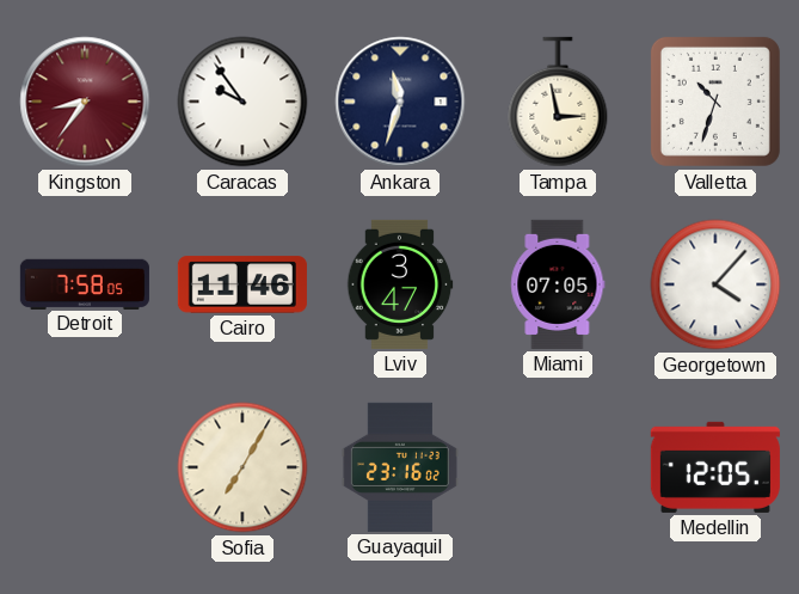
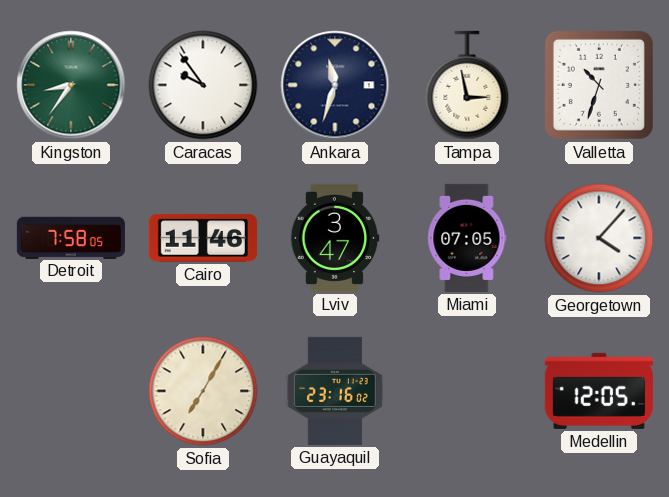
Kingston dial: burgundy -> green (71, 85)
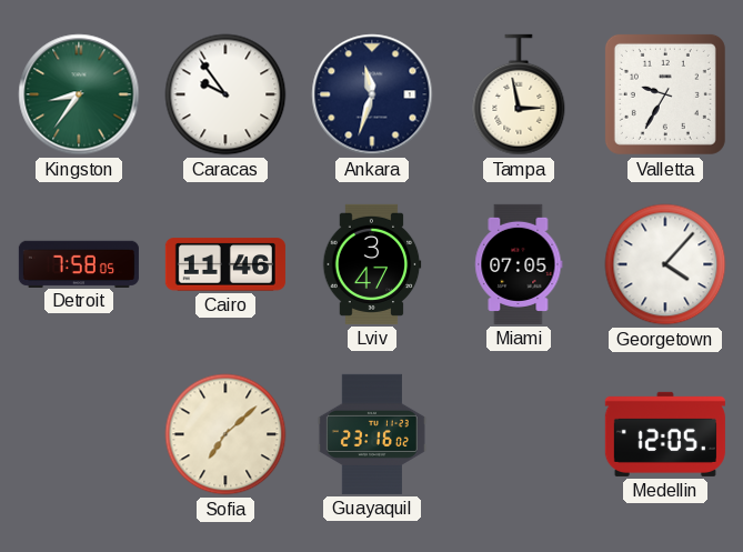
Valletta: 10:33 -> 9:35 (665, 94)
Sofia: 7:05 -> 7:08 (225, 434)
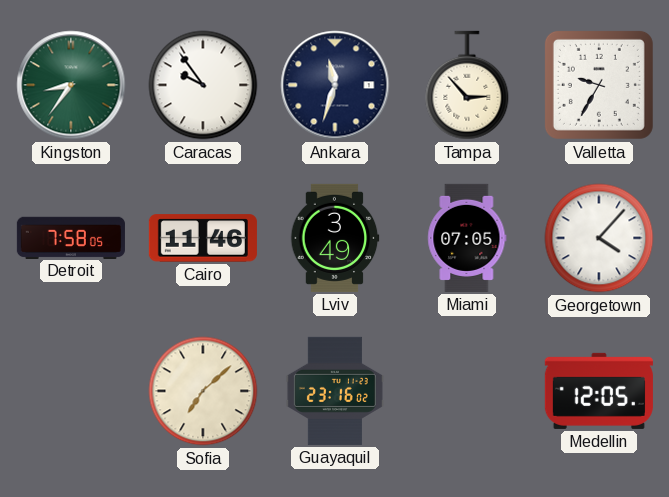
Tampa: 2:58 -> 2:53 (467, 85)
Lviv: 3:47 -> 3:49 (335, 238)
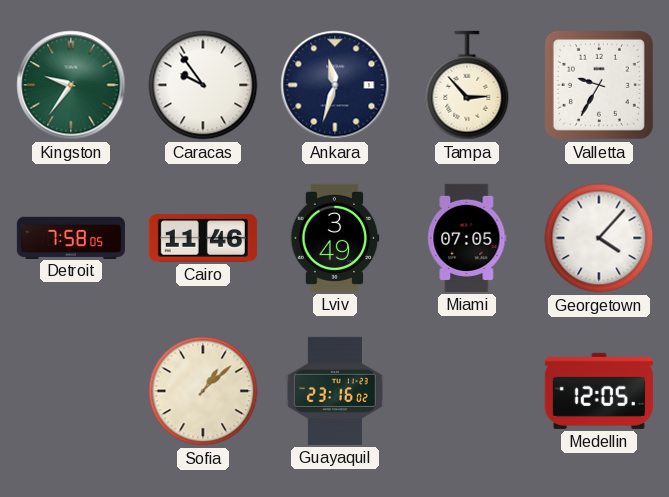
Kingston: 8:36 -> 9:36 (71, 85)
Sofia: 7:08 -> 1:08 (203, 391)
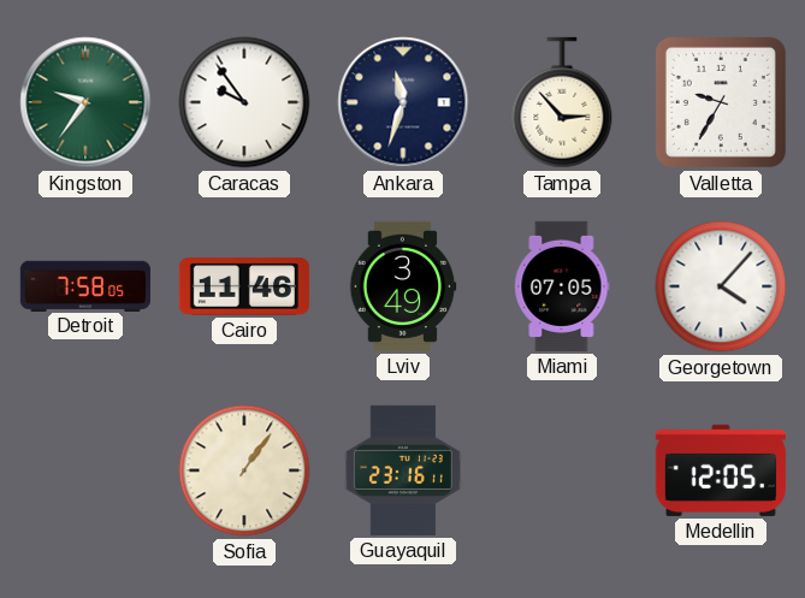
Sofia: 1:08 -> 1:06 (244, 470)
Guayaquil: 23:16:02 -> 23:16:11 (403, 470)
